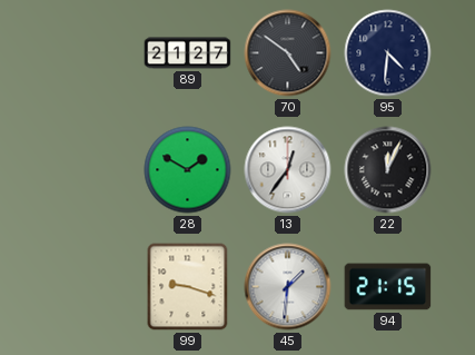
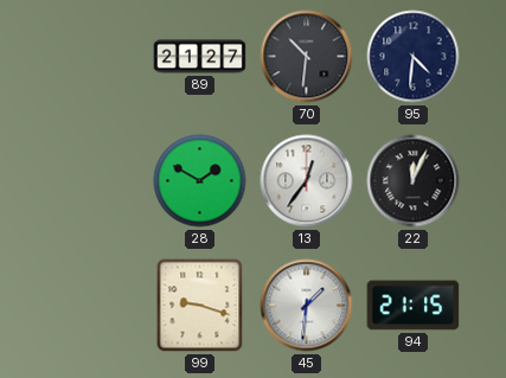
70: 4:51 -> 10:31 (307, 57)
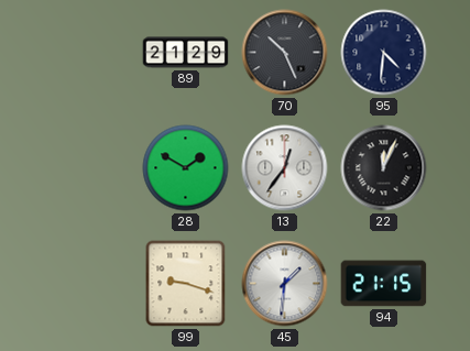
89: 21:27 -> 21:29 (186, 53)
70: 10:31 -> 10:26 (285, 53)
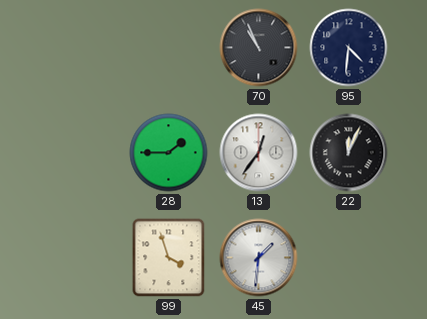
89: 21:29 -> none (186, 53)
70: 10:26 -> 10:56 (259, 48)
28: 1:50 -> 1:45 (169, 153)
99: 9:18 -> 3:57 (169, 258)
94: 21:15 -> none (384, 284)
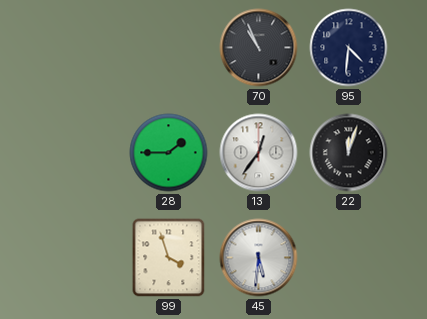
22: 12:04 -> 12:03 (349, 153)
45: 1:31 -> 5:31 (259, 258)
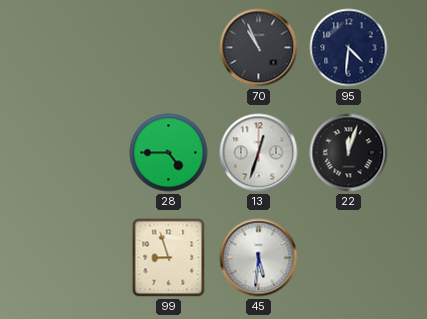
28: 1:45 -> 4:45 (169, 153)
13: 12:36 -> 12:33 (259, 153)
99: 3:57 -> 8:57 (169, 258)
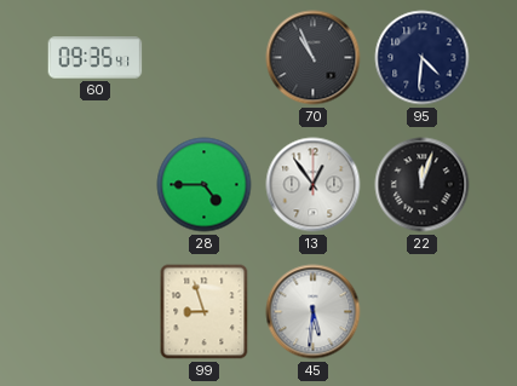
60: none -> 09:35 (96, 58)
13: 12:33 -> 12:54 (314, 185)
